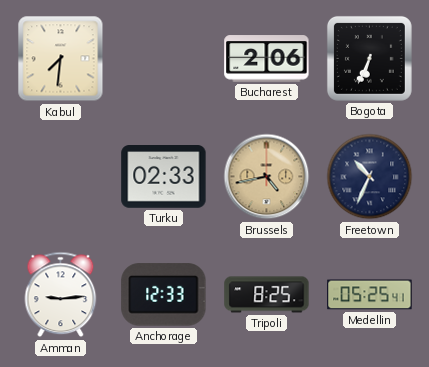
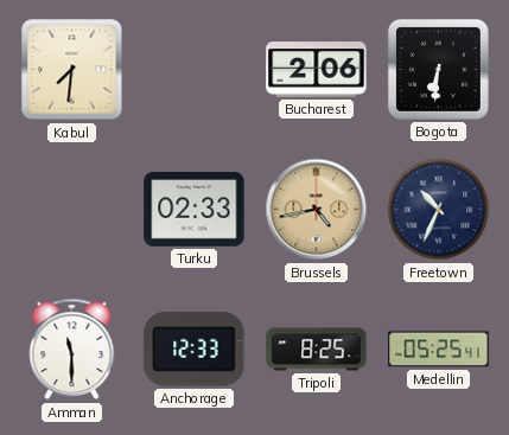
Bogota: 6:34 -> 6:31 (438, 69)
Amman: 9:14 -> 11:30 (72, 350)
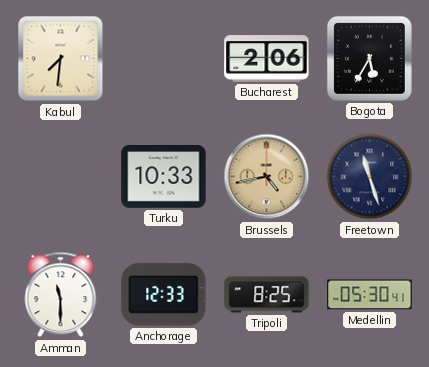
Bogota: 6:31 -> 5:35 (369, 58)
Turku: 02:33 -> 10:33 (164, 177)
Freetown: 10:34 -> 11:27 (370, 177)
Medellin: 05:25 -> 05:30 (370, 295)
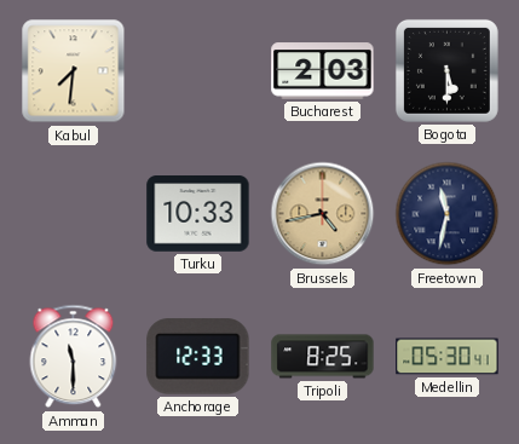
Bucharest: 2:06 -> 2:03 (323, 71)
Bogota: 5:35 -> 5:30 (446, 70)
Freetown: 11:27 -> 11:32 (448, 214)
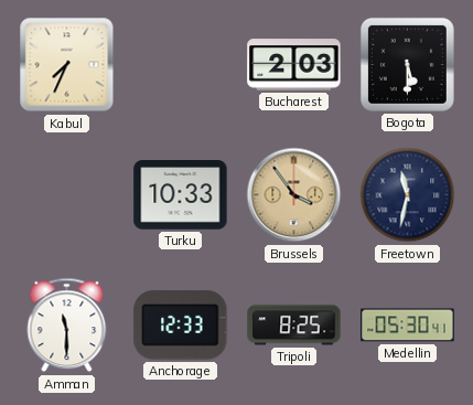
Kabul: 7:31 -> 7:34 (67, 65)
Brussels: 4:43 -> 3:54 (294, 195)
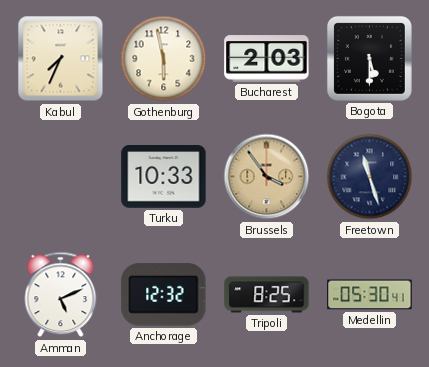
Gothenburg: none -> 5:58 (164, 59)
Freetown: 11:32 -> 11:27 (370, 177)
Amman: 11:30 -> 5:11 (61, 295)
Anchorage: 12:33 -> 12:32 (164, 295)
